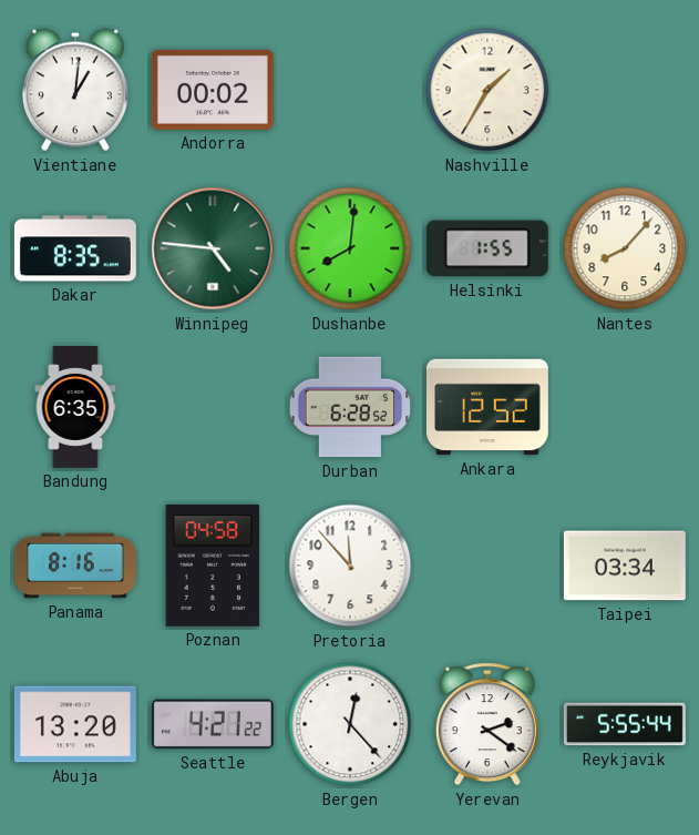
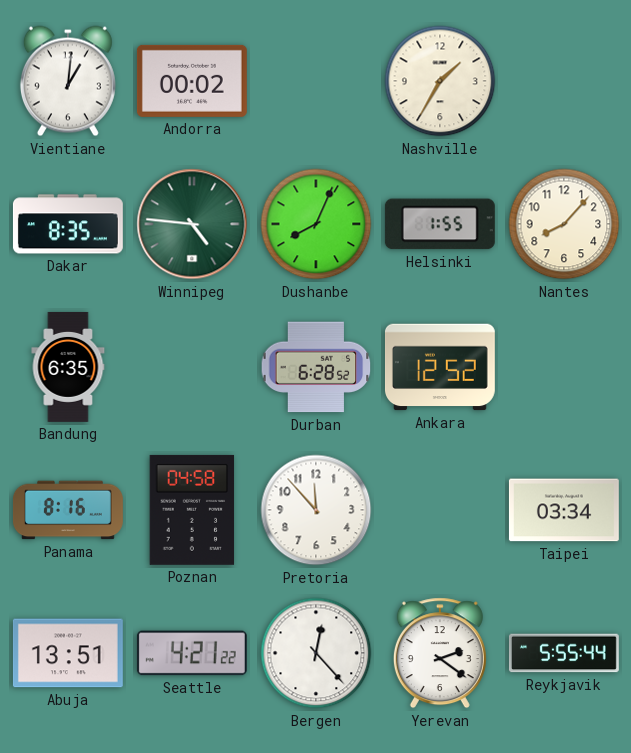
Dushanbe: 8:01 -> 8:04 (316, 224)
Abuja: 13:20 -> 13:51 (68, 653)
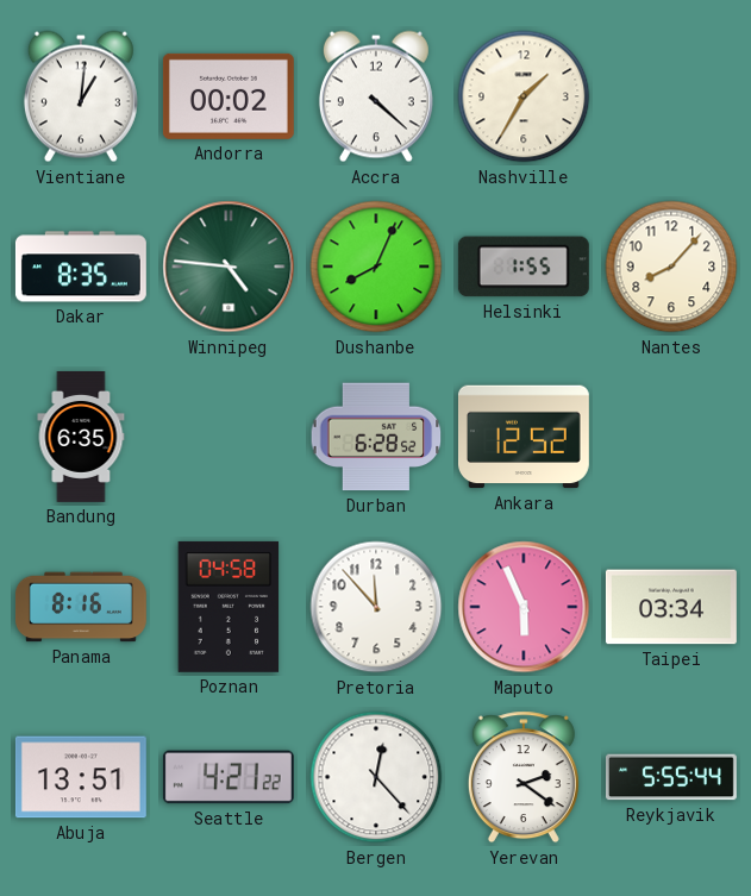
Accra: none -> 4:22 (376, 96)
Maputo: none -> 5:56 (524, 607)
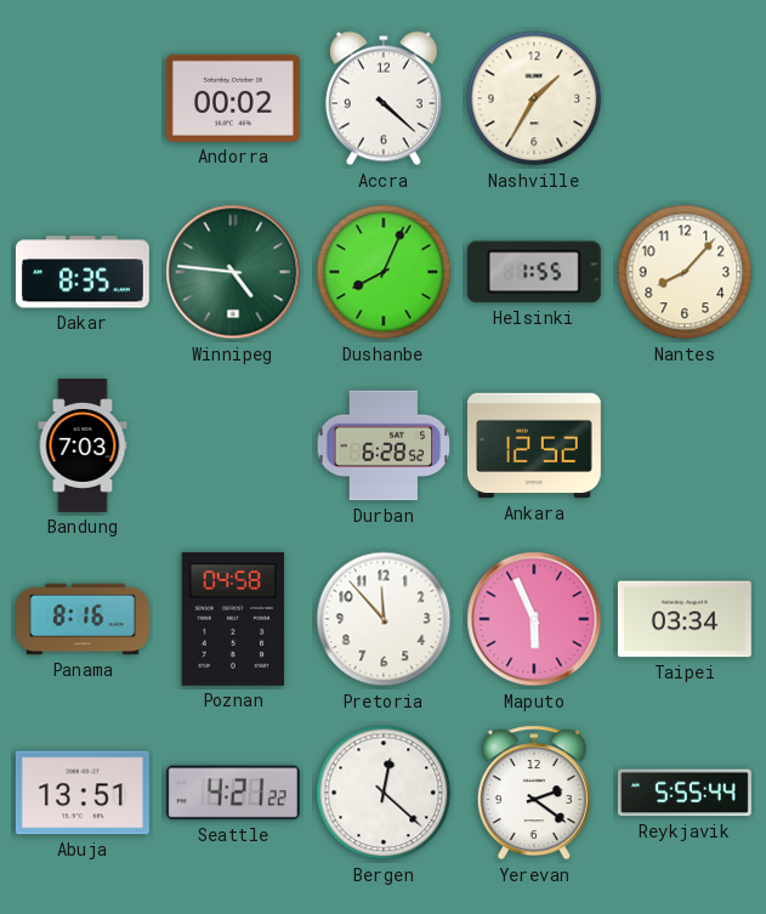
Vientiane: 1:01 -> none (81, 96)
Bandung: 6:35 -> 7:03 (83, 445)
Bergen: 12:23 -> 12:22 (384, 793)
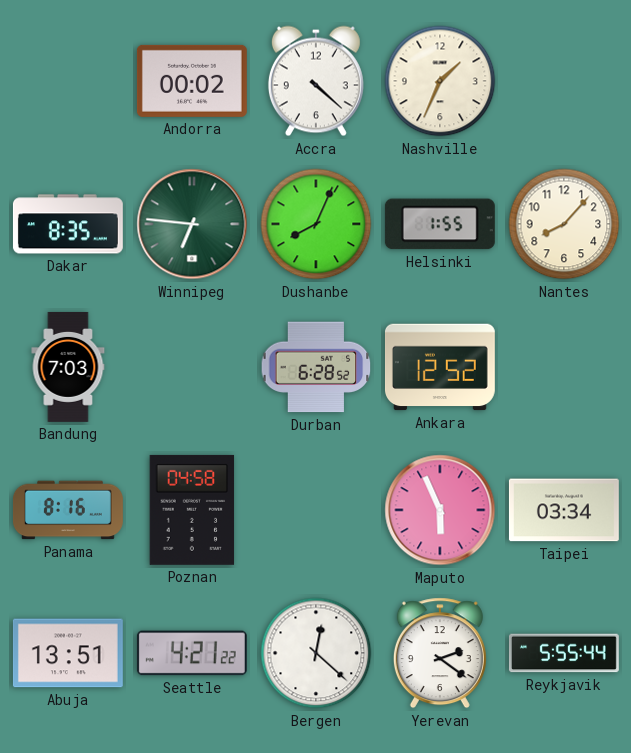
Nashville: 1:35 -> 1:34 (440, 81)
Winnipeg: 4:46 -> 6:46 (192, 224)
Pretoria: 11:53 -> none (384, 619)
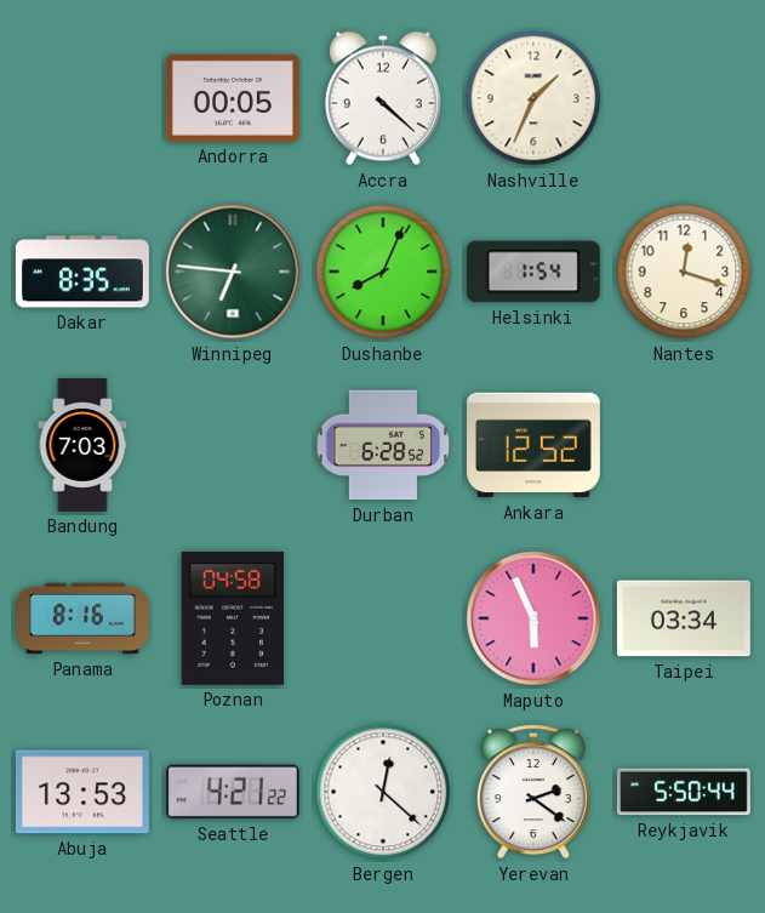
Andorra: 00:02 -> 00:05 (233, 98)
Helsinki: 1:55 -> 1:54 (533, 272)
Nantes: 8:07 -> 12:18 (684, 272)
Abuja: 13:51 -> 13:53 (82, 792)
Reykjavik: 5:55 -> 5:50 (684, 792)
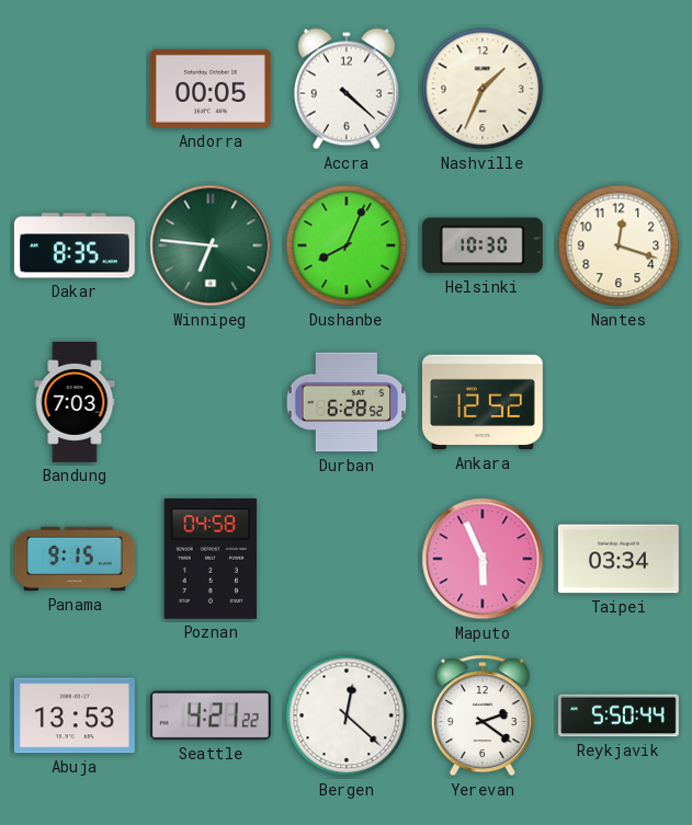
Helsinki: 1:54 -> 10:30 (483, 245)
Panama: 8:16 -> 9:15 (75, 559)
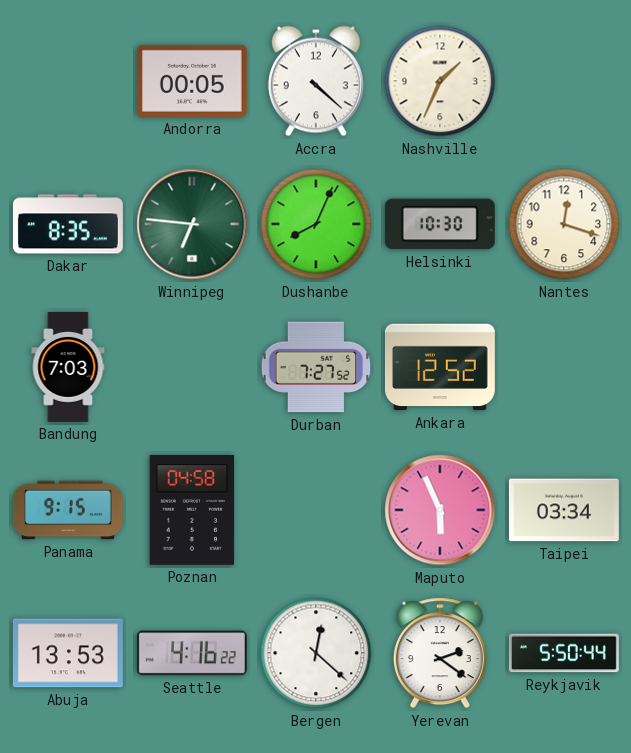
Durban: 6:28 -> 7:27 (316, 367)
Seattle: 4:21 -> 4:16 (192, 653)
